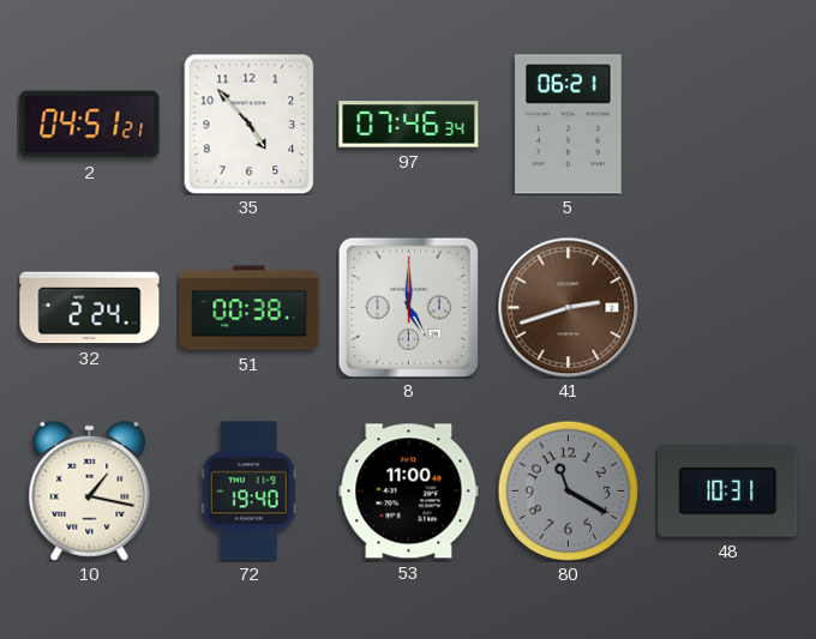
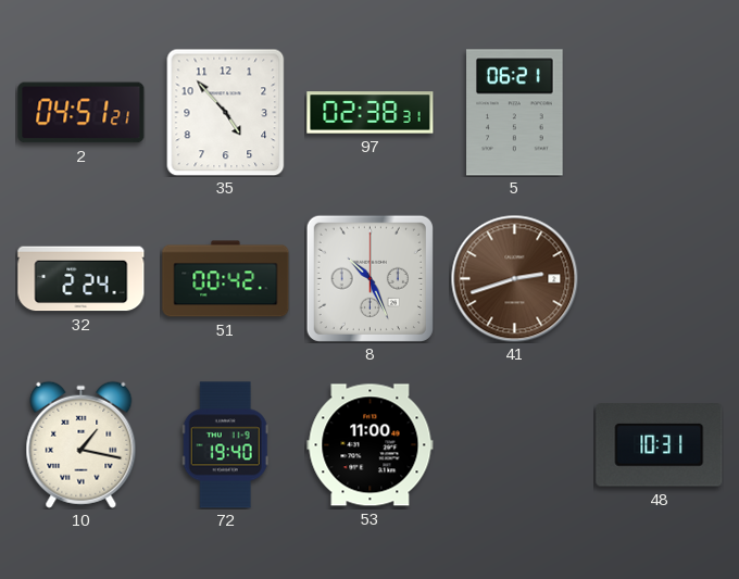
97: 07:46 -> 02:38 (371, 113)
51: 00:38 -> 00:42 (226, 279)
8: 5:00 -> 10:26 (369, 278)
80: 11:20 -> none (568, 490)
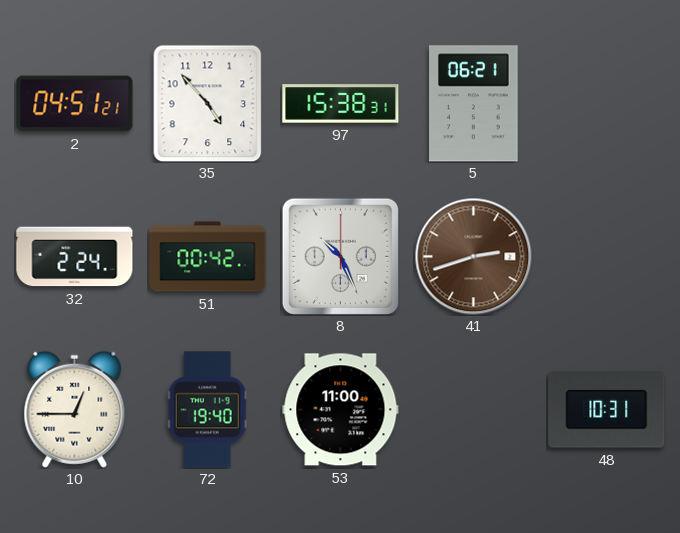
97: 02:38 -> 15:38 (341, 104)
10: 1:17 -> 12:45 (75, 409)
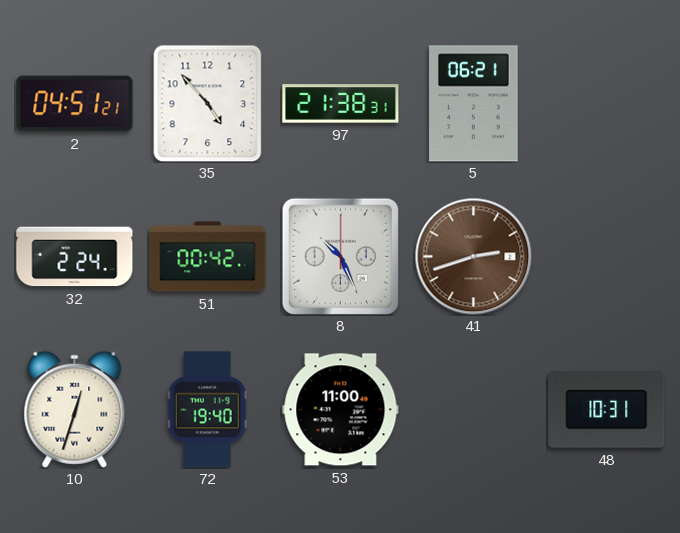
97: 15:38 -> 21:38 (341, 104)
10: 12:45 -> 12:33 (75, 409)
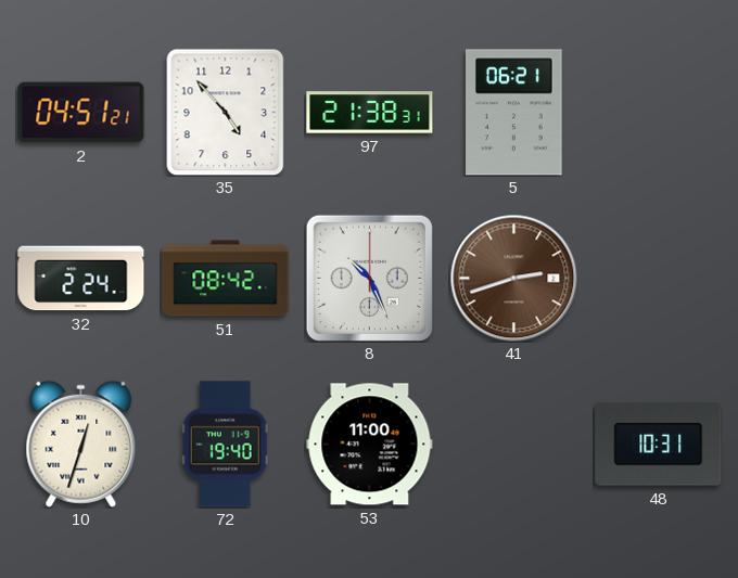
51: 00:42 -> 08:42 (226, 279)
